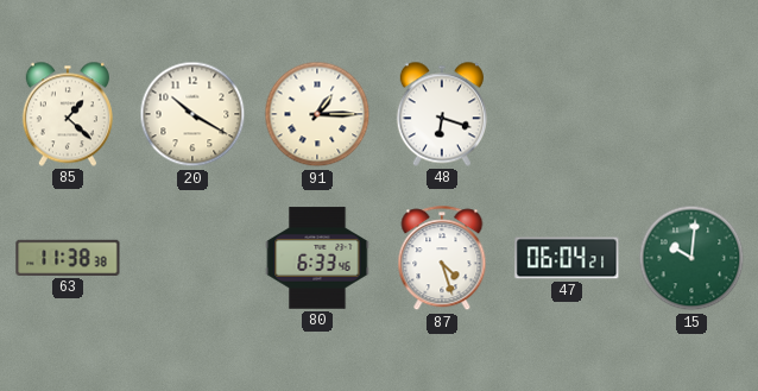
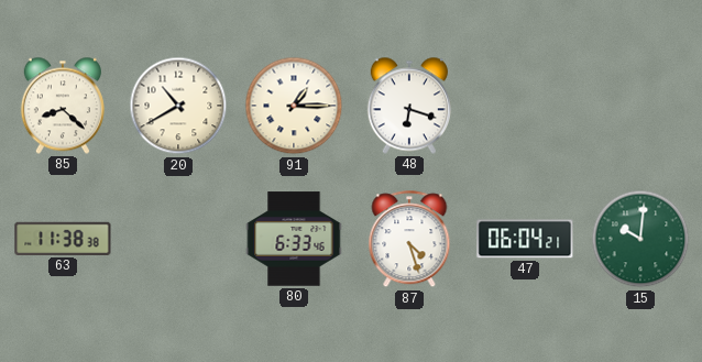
85: 1:22 -> 8:22 (63, 106)
20: 10:20 -> 10:40 (178, 106)
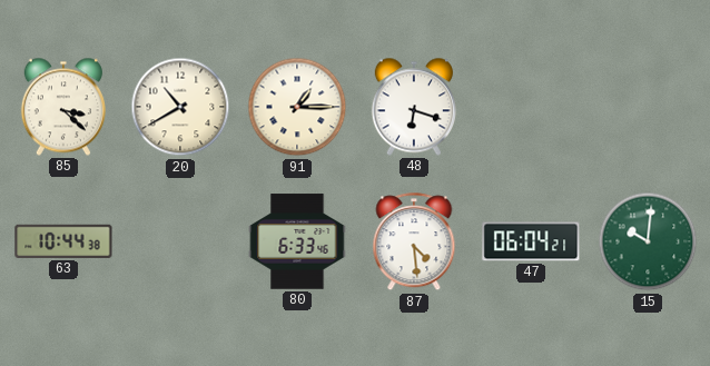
85: 8:22 -> 3:22 (63, 107)
63: 11:38 -> 10:44 (63, 241)
87: 4:27 -> 4:29 (414, 243)
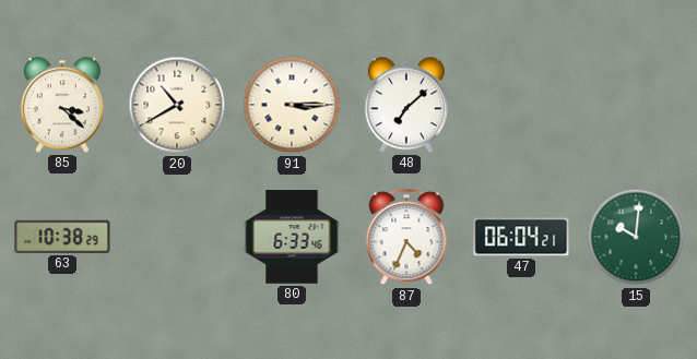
91: 1:15 -> 3:15 (292, 105)
48: 6:18 -> 7:08 (406, 105)
63: 10:44 -> 10:38 (62, 237)
87: 4:29 -> 4:34 (406, 238)
